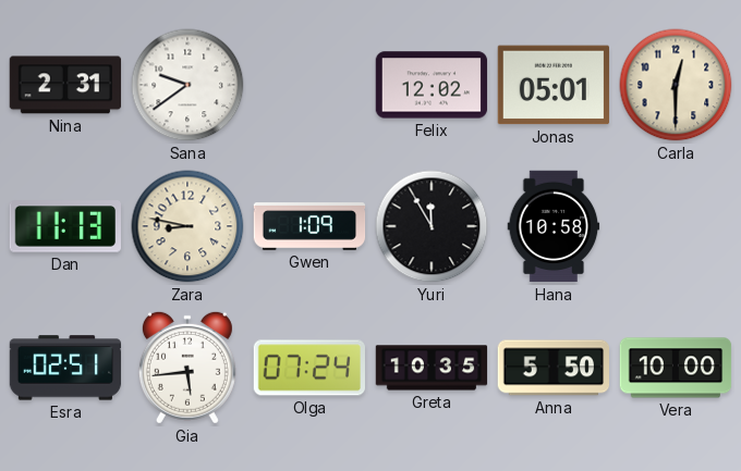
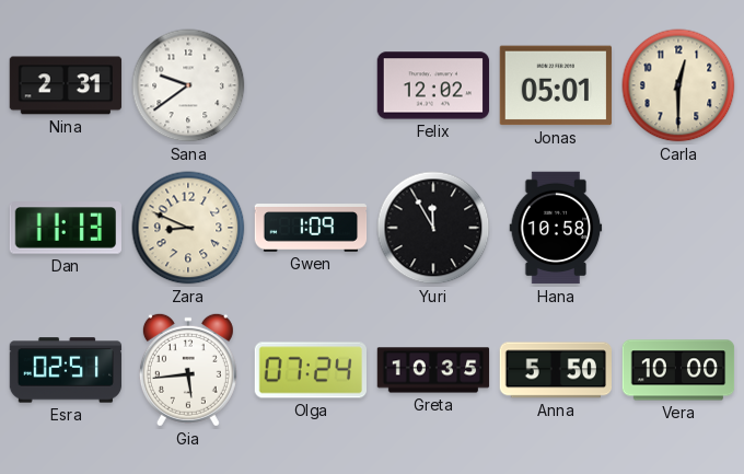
Zara: 8:47 -> 8:49 (188, 228)
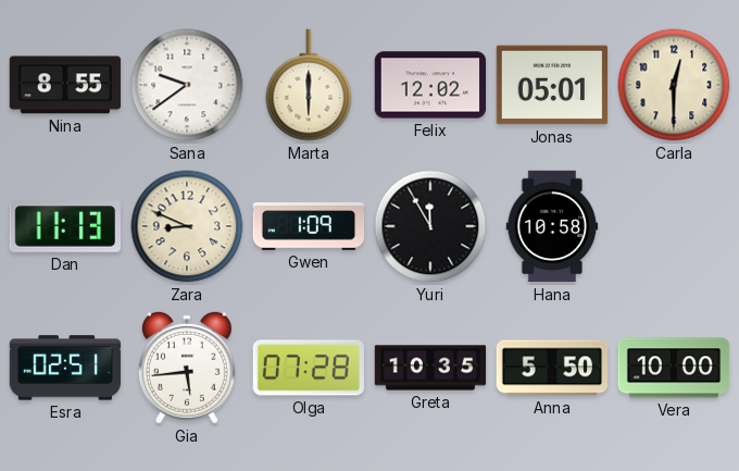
Nina: 2:31 -> 8:55 (65, 85)
Marta: none -> 6:00 (309, 85)
Olga: 07:24 -> 07:28 (308, 368)
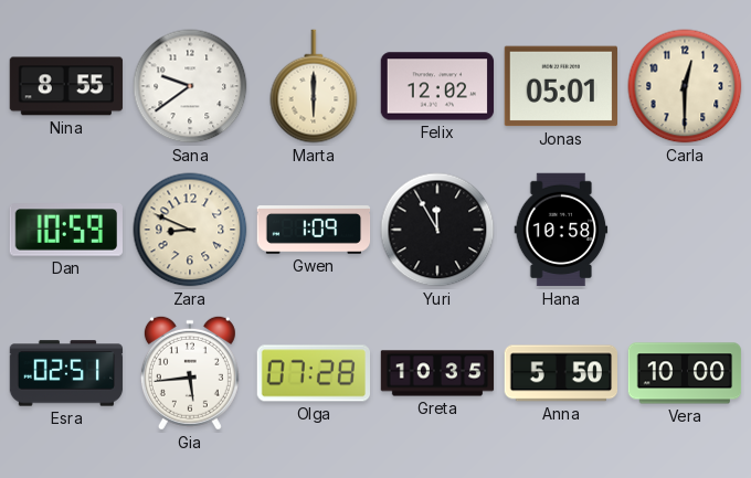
Dan: 11:13 -> 10:59 (65, 230)
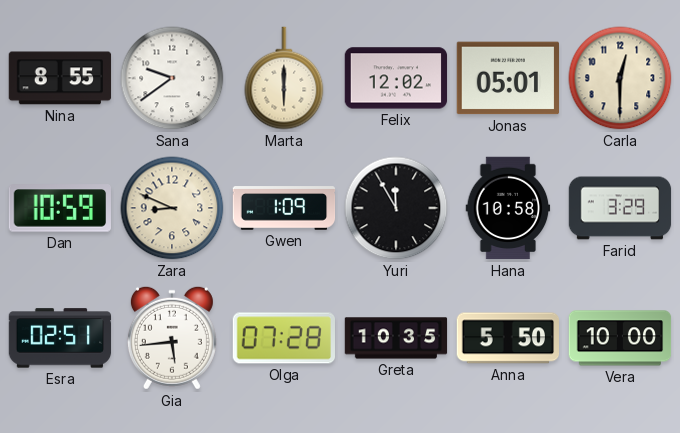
Farid: none -> 3:29 (620, 208)
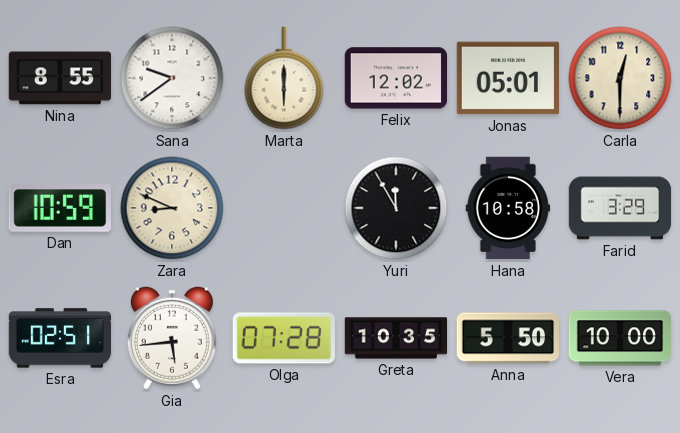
Gwen: 1:09 -> none (284, 208)
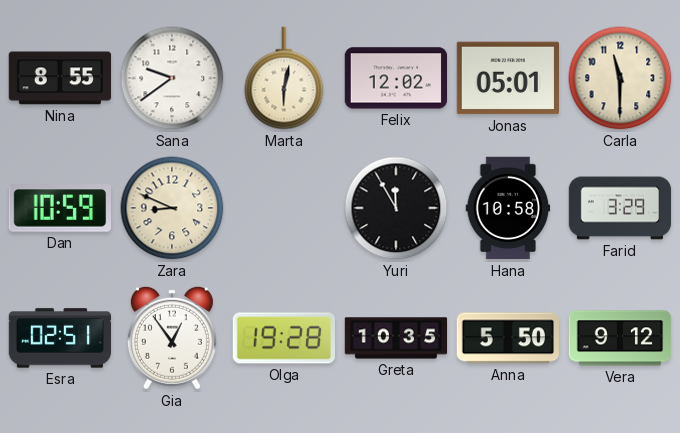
Marta: 6:00 -> 6:02 (284, 78)
Carla: 12:30 -> 11:30 (620, 78)
Gia: 5:44 -> 12:54 (172, 338)
Olga: 07:28 -> 19:28 (283, 338)
Vera: 10:00 -> 9:12 (620, 338)
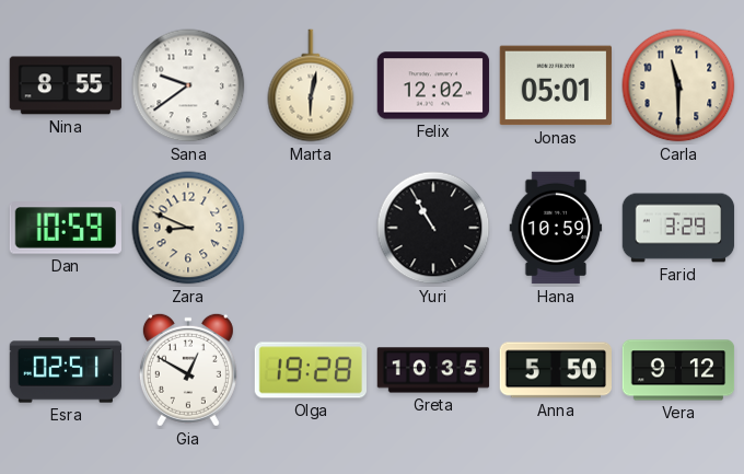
Yuri: 11:55 -> 10:55 (433, 228)
Hana: 10:58 -> 10:59 (556, 228)
Gia: 12:54 -> 12:50 (188, 370)
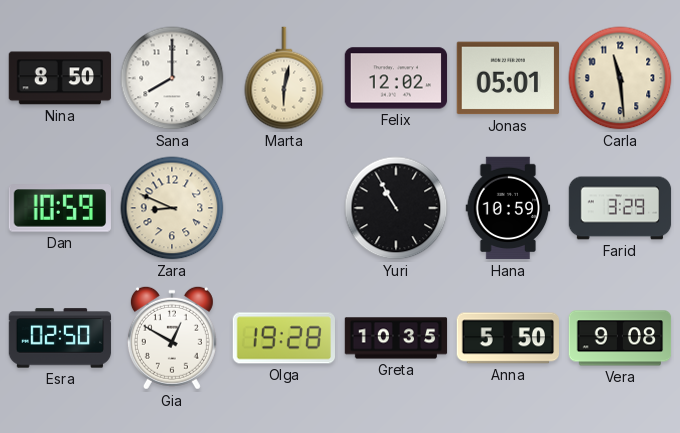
Nina: 8:55 -> 8:50 (60, 78)
Sana: 9:39 -> 8:00 (172, 78)
Carla: 11:30 -> 11:29 (620, 78)
Esra: 02:51 -> 02:50 (60, 338)
Vera: 9:12 -> 9:08 (620, 338)
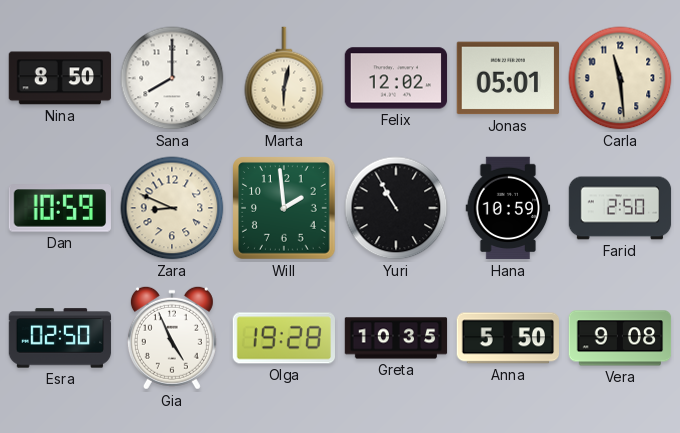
Will: none -> 1:59 (285, 209)
Farid: 3:29 -> 2:50 (620, 208)
Gia: 12:50 -> 4:56 (172, 338)
